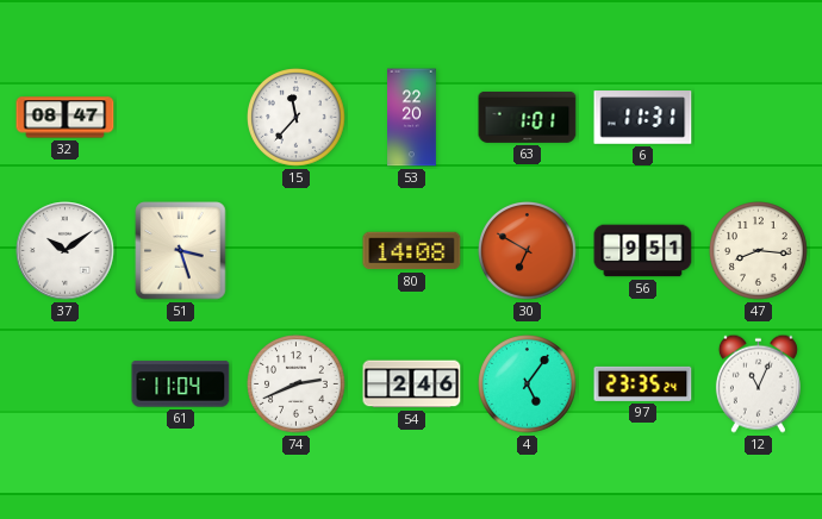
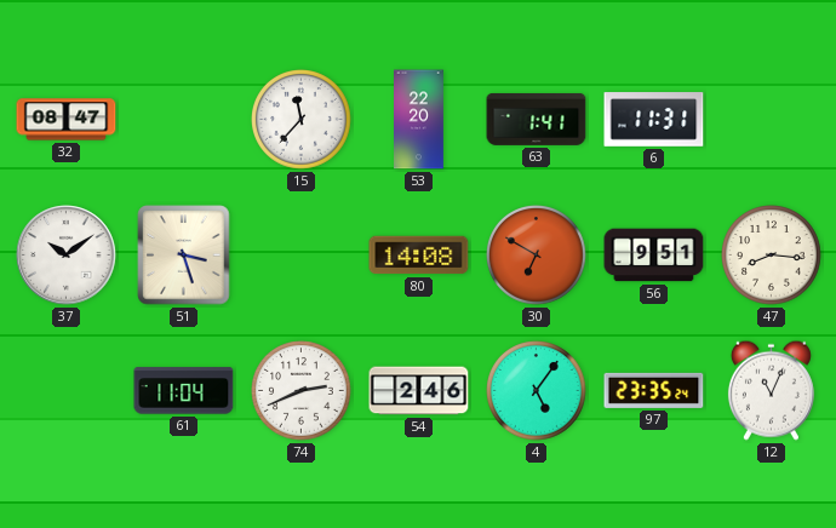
63: 1:01 -> 1:41 (537, 119)
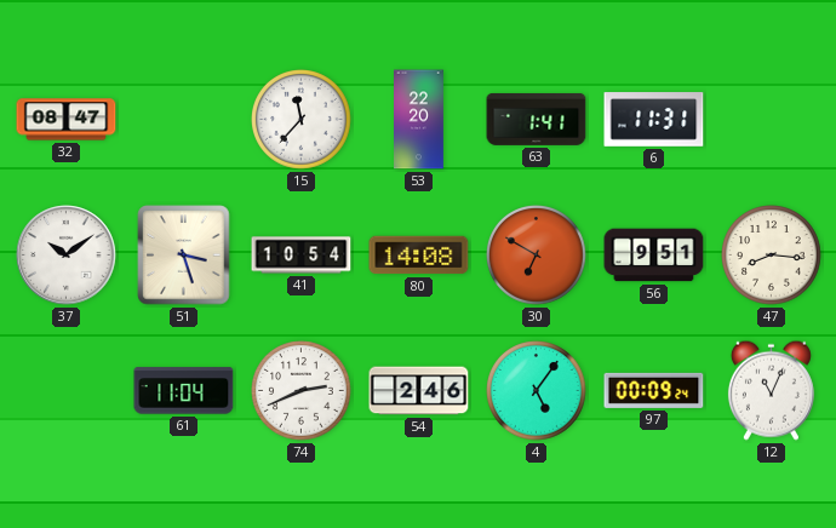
41: none -> 10:54 (302, 256)
97: 23:35 -> 00:09 (654, 390)
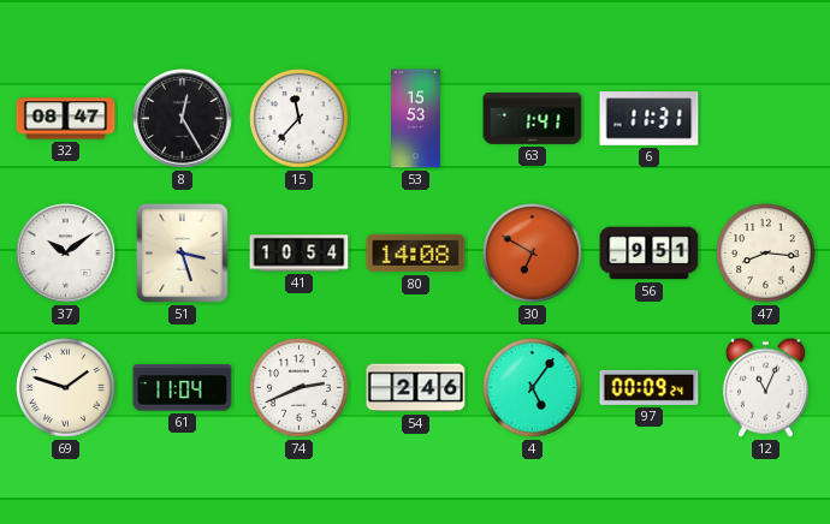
8: none -> 12:25 (183, 119)
53: 22:20 -> 15:53 (416, 119)
69: none -> 1:48 (66, 388)
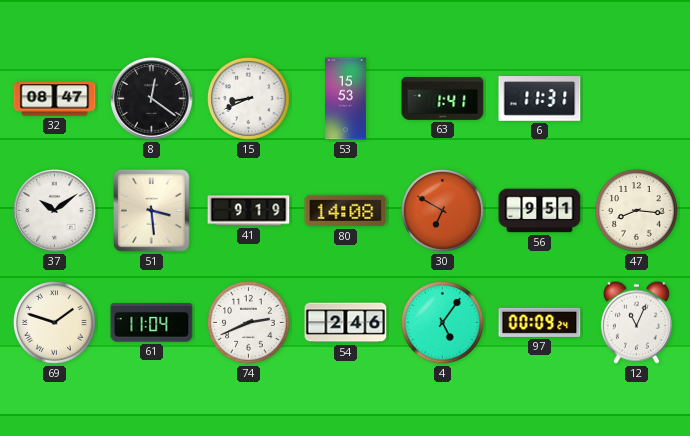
8: 12:25 -> 12:21 (152, 99)
15: 11:37 -> 8:41 (249, 99)
51: 3:27 -> 3:29 (152, 211)
41: 10:54 -> 9:19 (249, 211)
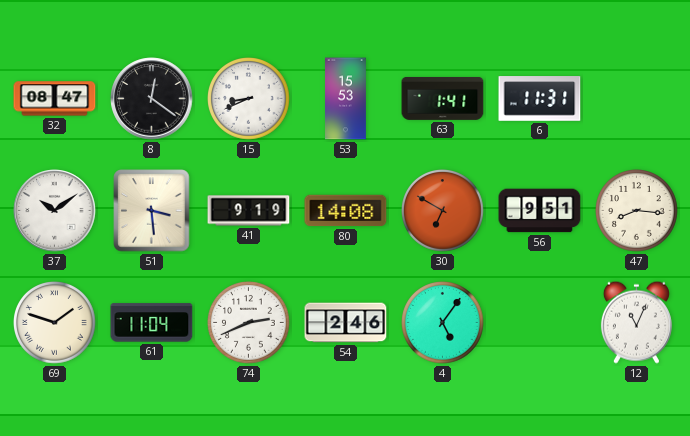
97: 00:09 -> none (540, 322)
